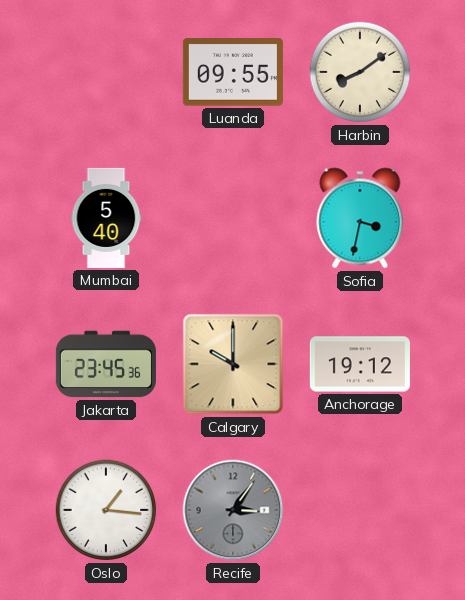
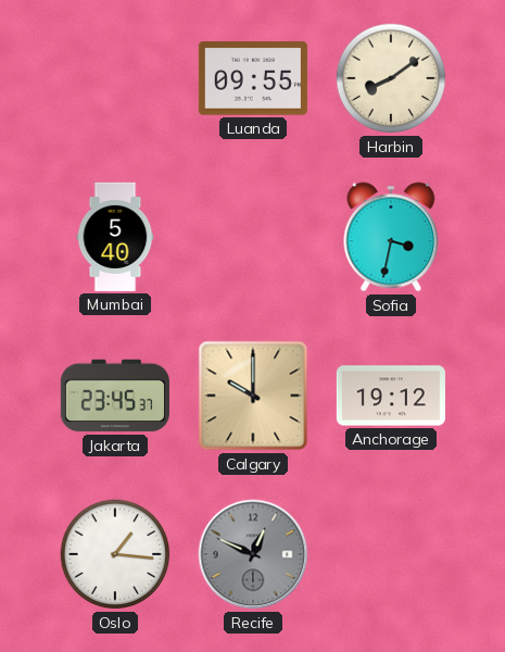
Jakarta: 23:45:36 -> 23:45:37 (115, 396)
Recife: 3:06 -> 12:49 (253, 554)
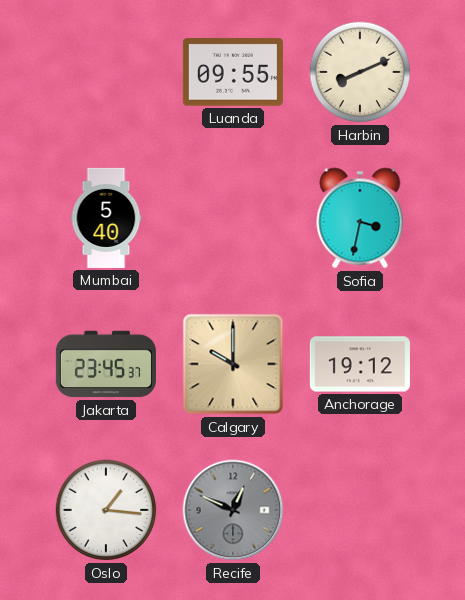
Harbin: 8:09 -> 8:11 (360, 72)
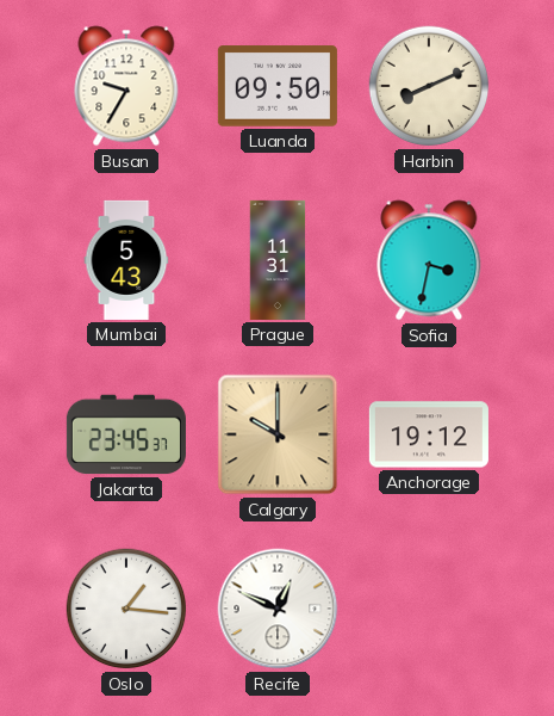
Busan: none -> 9:35 (126, 86)
Luanda: 09:55 -> 09:50 (278, 86)
Mumbai: 5:40 -> 5:43 (126, 260)
Prague: none -> 11:31 (278, 260)
Recife dial: grey -> white (278, 609)
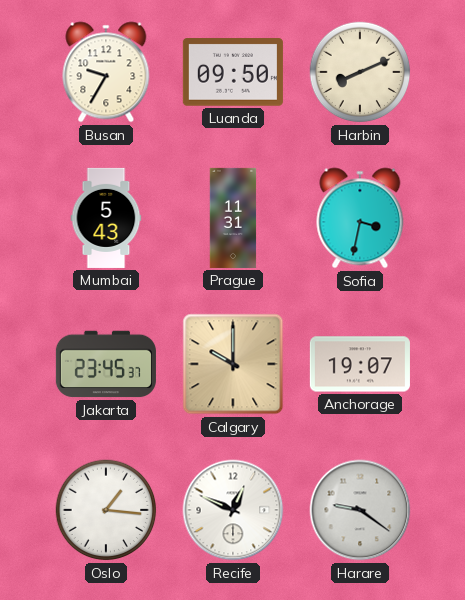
Anchorage: 19:12 -> 19:07 (360, 364)
Harare: none -> 9:21 (360, 510)
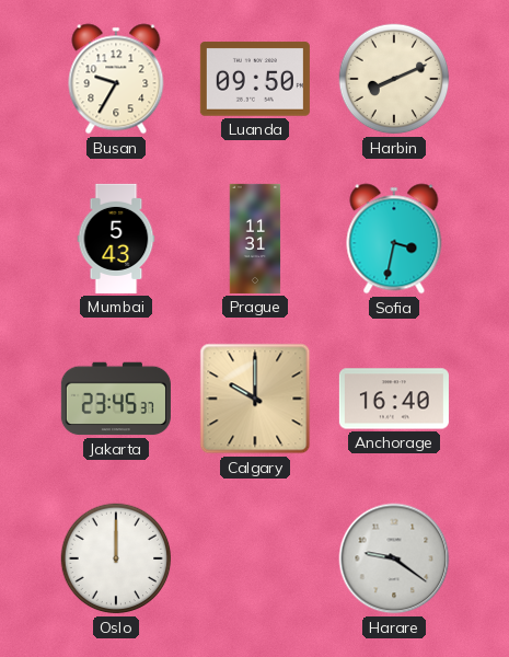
Anchorage: 19:07 -> 16:40 (394, 399)
Oslo: 1:16 -> 12:00 (116, 558)
Recife: 12:49 -> none (233, 510)
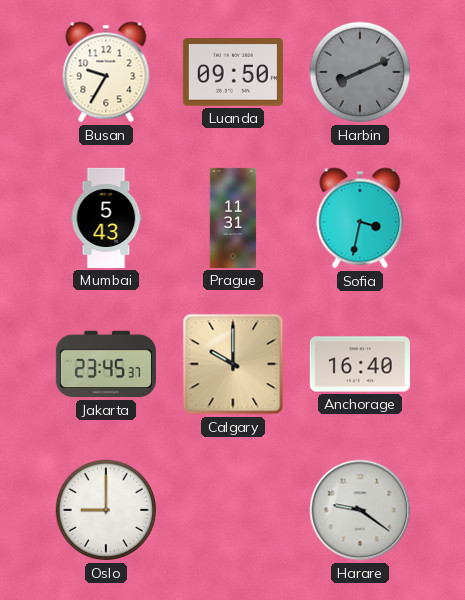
Harbin dial: cream -> grey (360, 72)
Oslo: 12:00 -> 9:00 (106, 510)
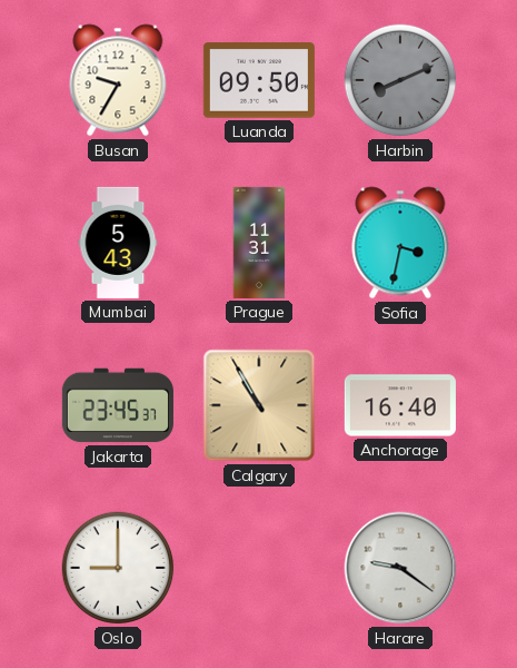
Calgary: 10:00 -> 10:55 (259, 405)
